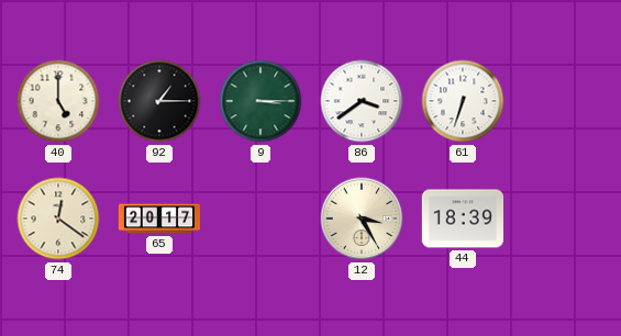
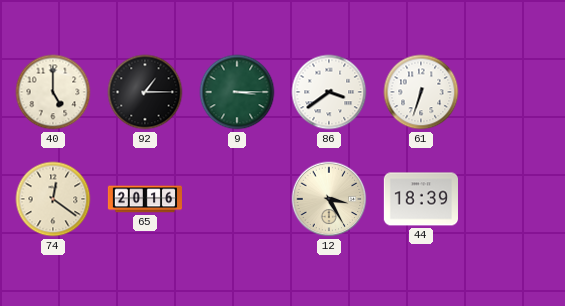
65: 20:17 -> 20:16 (145, 199)
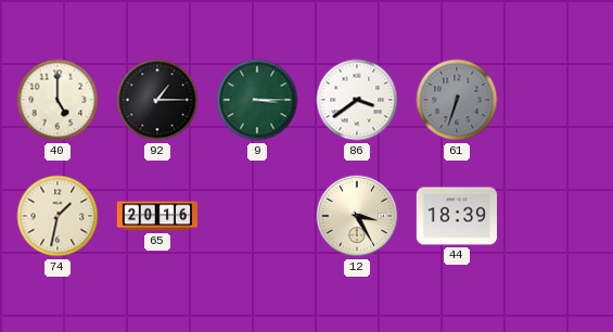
61 dial: white -> grey (457, 100)
74: 12:21 -> 1:32 (58, 216)
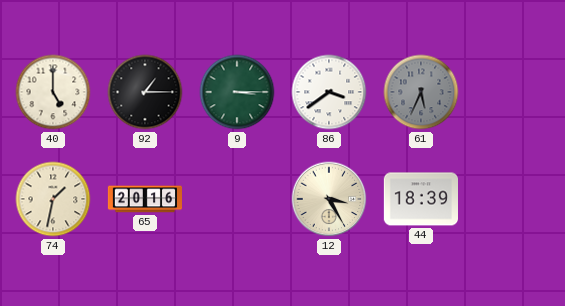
61: 6:33 -> 5:34 (421, 92)
